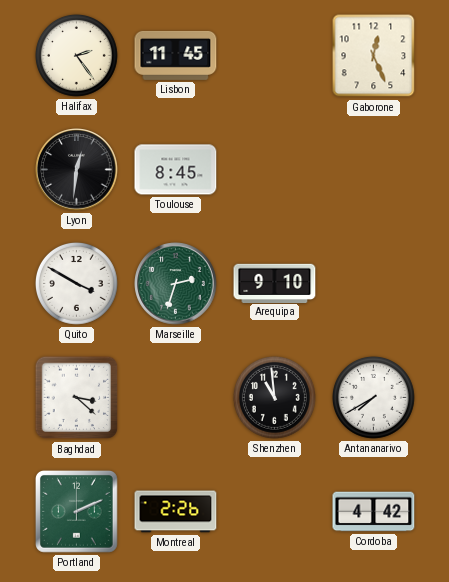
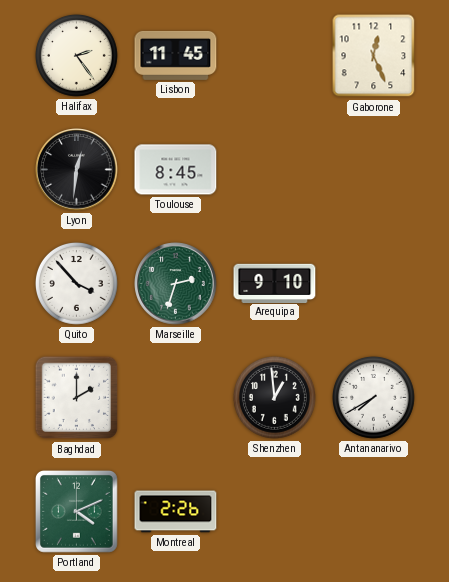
Quito: 3:50 -> 3:53 (76, 283)
Baghdad: 3:22 -> 2:00 (77, 398)
Shenzhen: 10:59 -> 12:59 (274, 397)
Portland: 2:11 -> 4:11 (76, 511)
Cordoba: 4:42 -> none (374, 512)
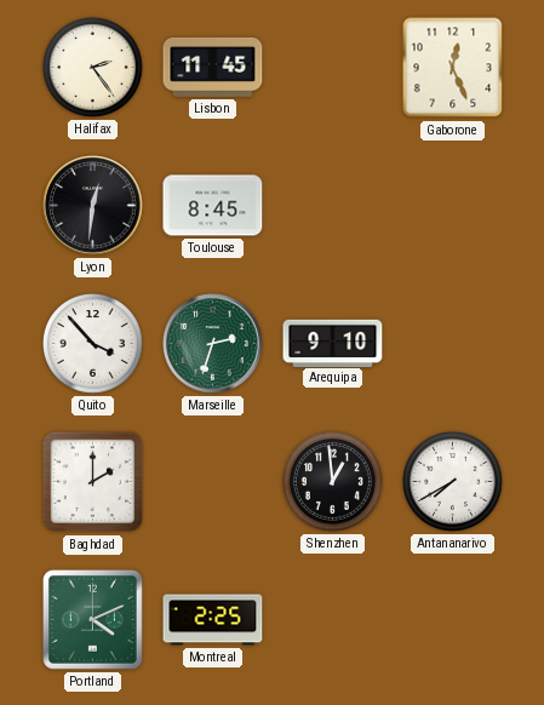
Montreal: 2:26 -> 2:25 (213, 620)
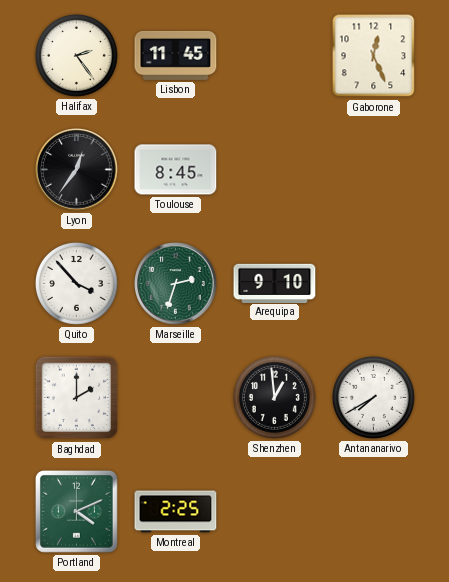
Lyon: 12:31 -> 12:36 (77, 170)
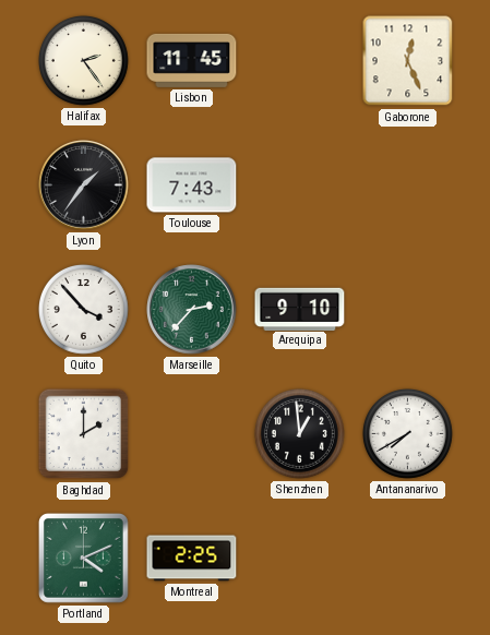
Lyon: 12:36 -> 1:36 (84, 185)
Toulouse: 8:45 -> 7:43 (192, 185)
Marseille: 2:33 -> 2:37 (192, 310)
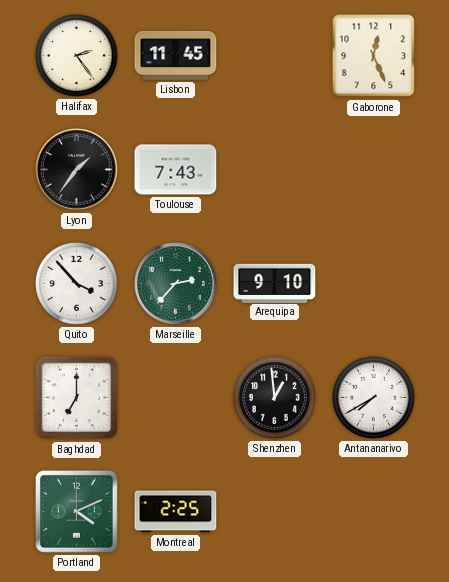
Baghdad: 2:00 -> 7:00 (77, 398)
